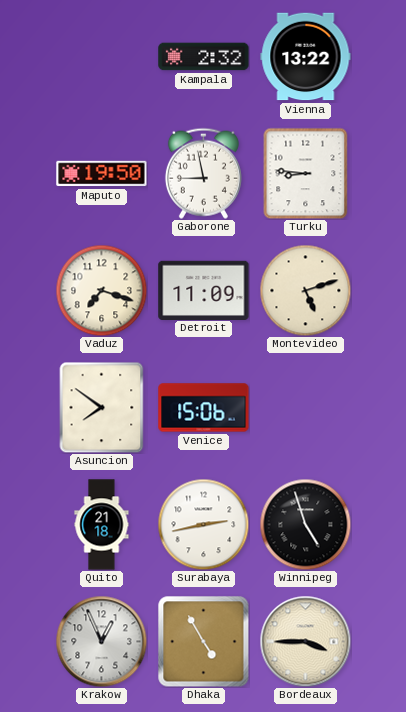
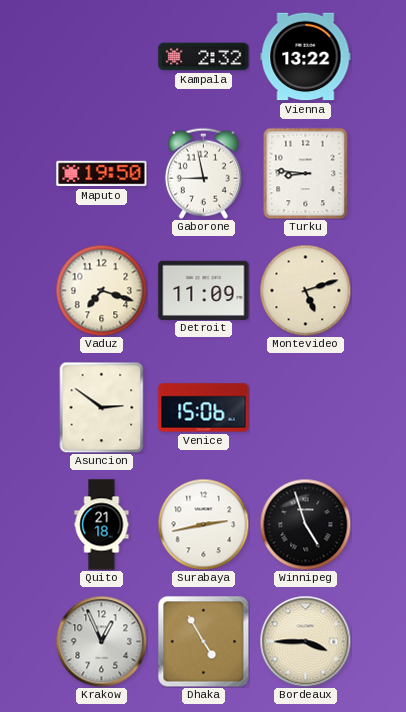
Asuncion: 7:51 -> 2:51 (102, 407)
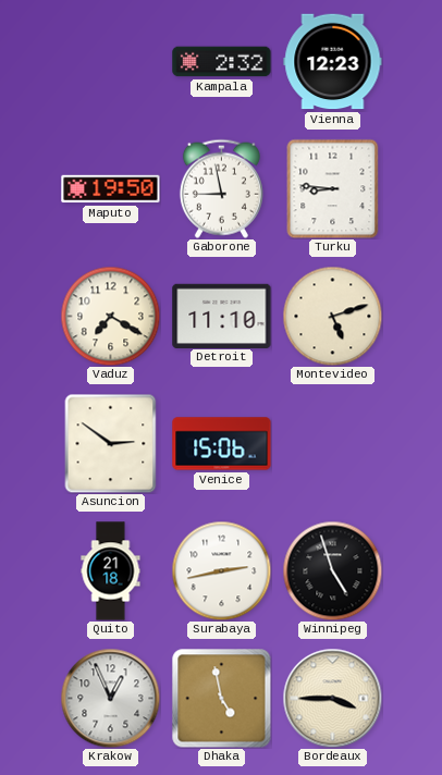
Vienna: 13:22 -> 12:23 (333, 62)
Vaduz: 7:18 -> 7:20 (110, 316)
Detroit: 11:09 -> 11:10 (222, 316)
Dhaka: 4:55 -> 4:58 (221, 698)
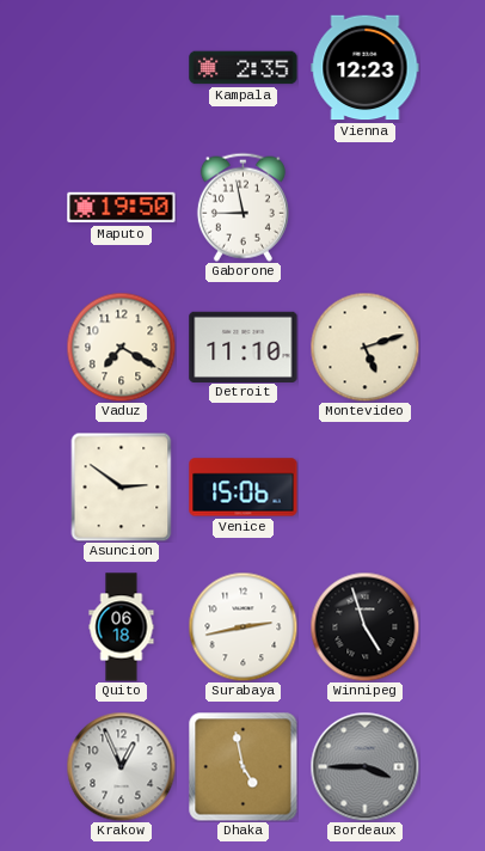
Kampala: 2:32 -> 2:35 (244, 68)
Turku: 8:46 -> none (333, 188)
Quito: 21:18 -> 06:18 (122, 627)
Bordeaux dial: cream -> grey (364, 766)
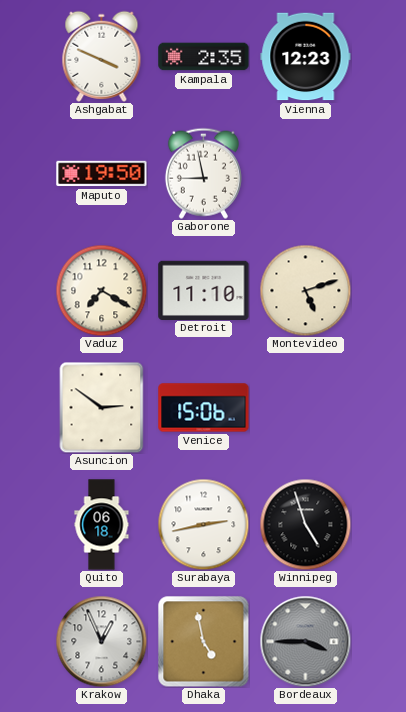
Ashgabat: none -> 3:49 (102, 56)
